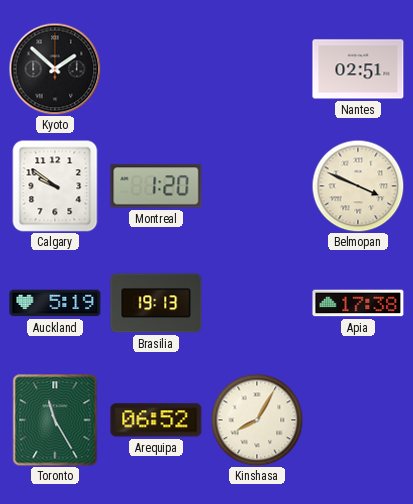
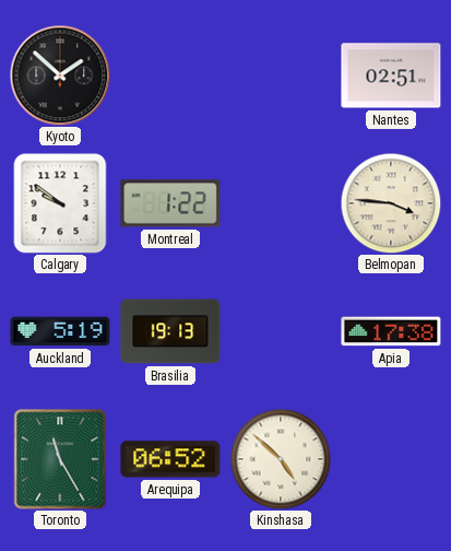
Montreal: 1:20 -> 1:22 (170, 203)
Belmopan: 3:49 -> 3:46 (391, 203)
Kinshasa: 8:05 -> 4:52 (281, 459)
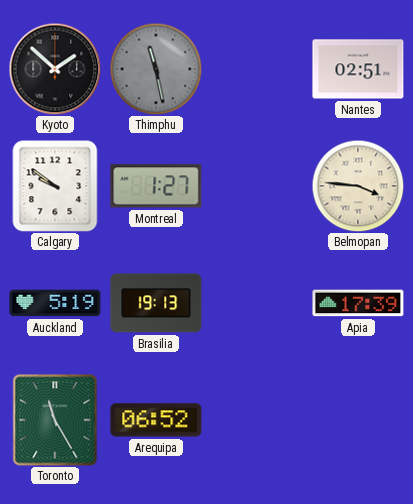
Thimphu: none -> 11:28 (156, 69)
Montreal: 1:22 -> 1:27 (156, 186)
Apia: 17:38 -> 17:39 (358, 303)
Kinshasa: 4:52 -> none (281, 459)
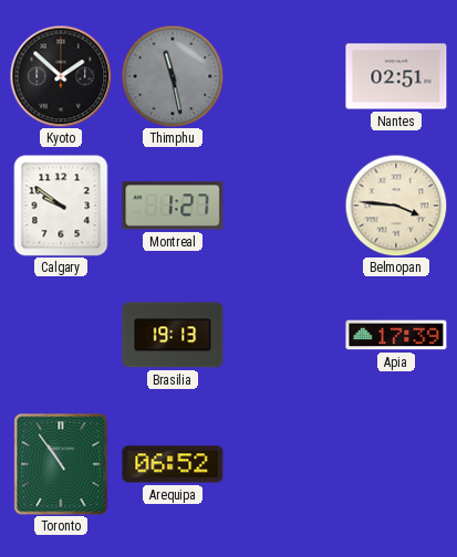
Auckland: 5:19 -> none (55, 303)
Toronto: 11:25 -> 10:54 (61, 464)
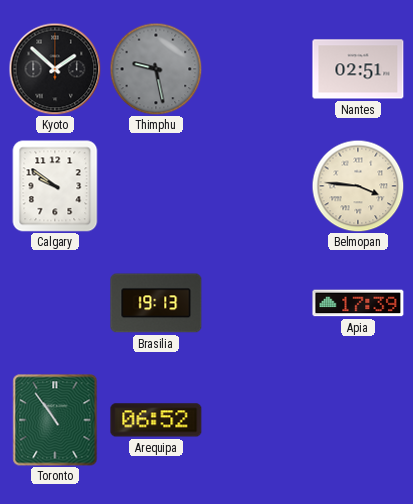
Thimphu: 11:28 -> 9:28 (156, 69)
Montreal: 1:27 -> none (173, 206)
